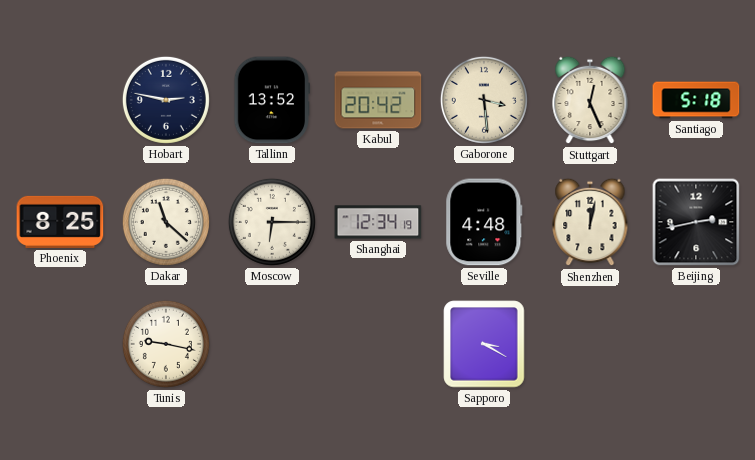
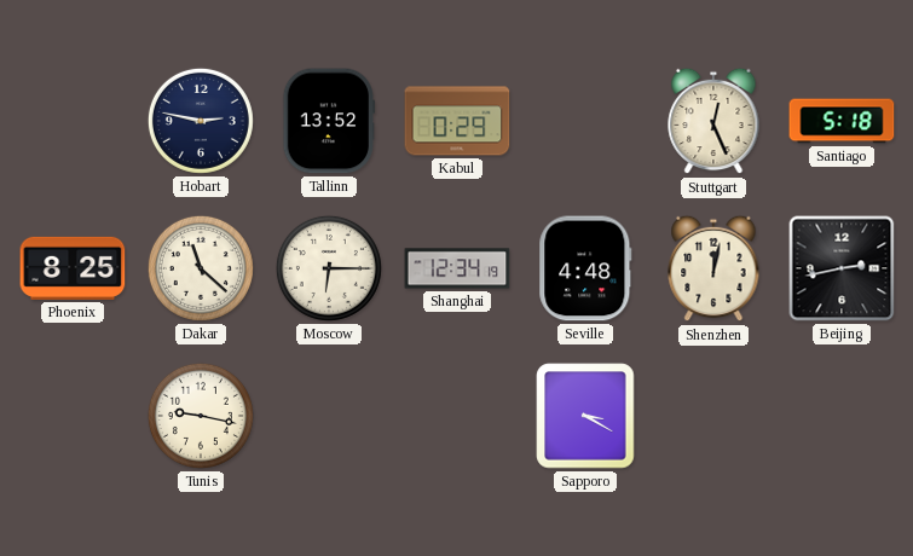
Kabul: 20:42 -> 0:29 (457, 121)
Gaborone: 3:29 -> none (484, 100)
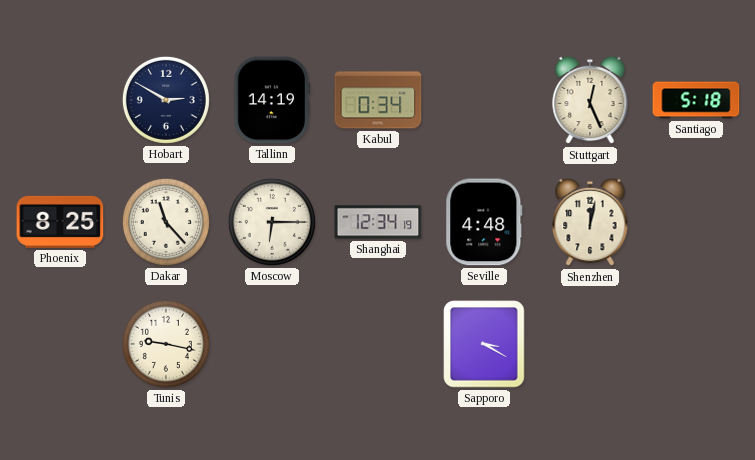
Hobart: 2:47 -> 2:50 (166, 100)
Tallinn: 13:52 -> 14:19 (272, 100)
Kabul: 0:29 -> 0:34 (378, 100)
Dakar: 11:22 -> 11:23 (166, 222)
Beijing: 2:43 -> none (842, 268)
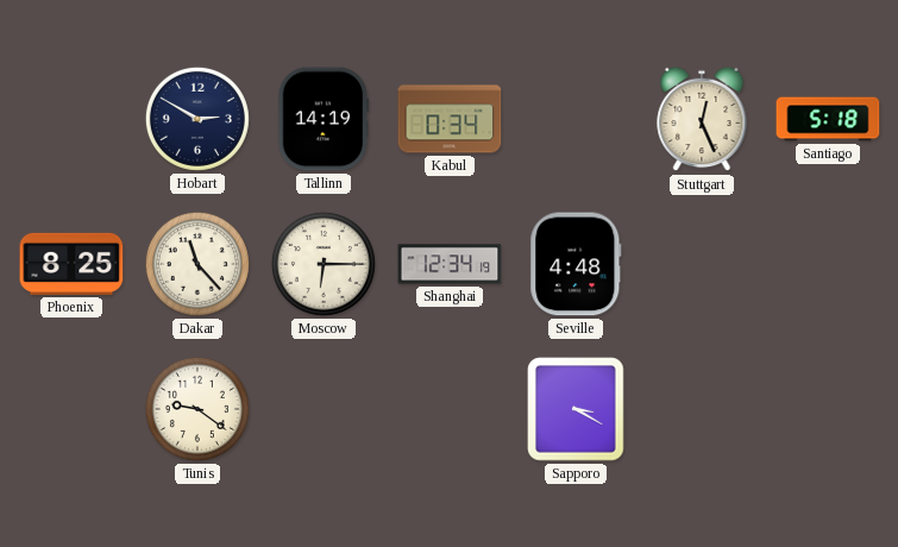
Shenzhen: 12:02 -> none (590, 222)
Tunis: 9:17 -> 9:21 (197, 409)
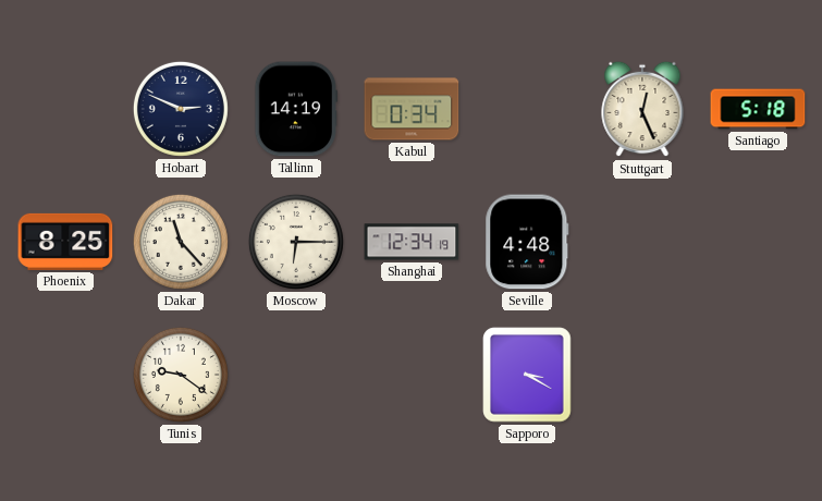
Hobart: 2:50 -> 2:49 (181, 109)
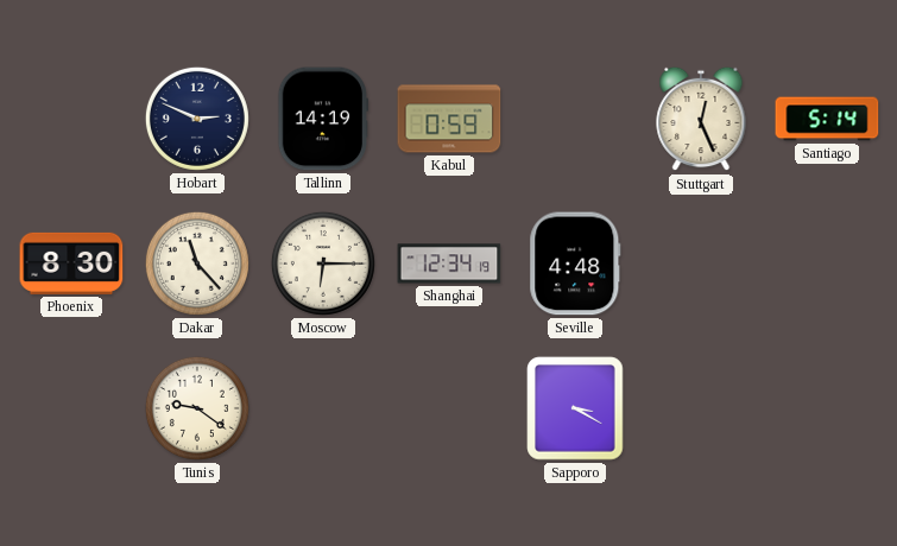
Kabul: 0:34 -> 0:59 (449, 119)
Santiago: 5:18 -> 5:14 (827, 119)
Phoenix: 8:25 -> 8:30 (71, 264)
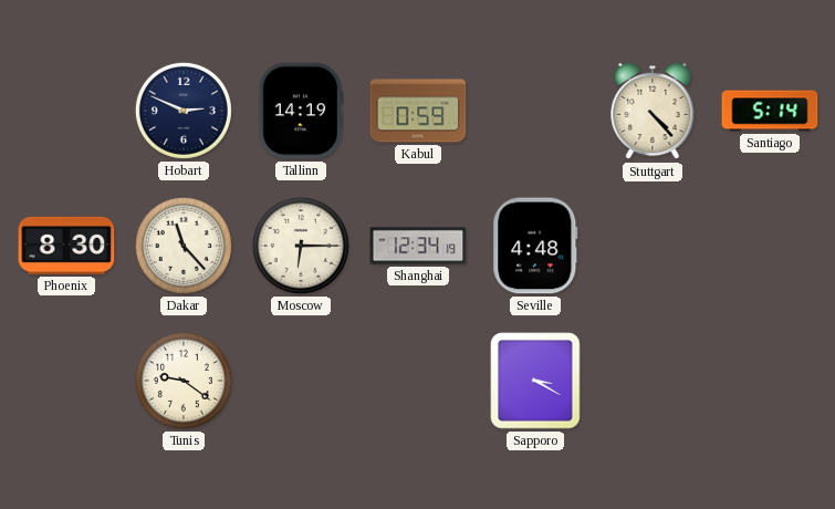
Stuttgart: 12:26 -> 4:23 (653, 111)
